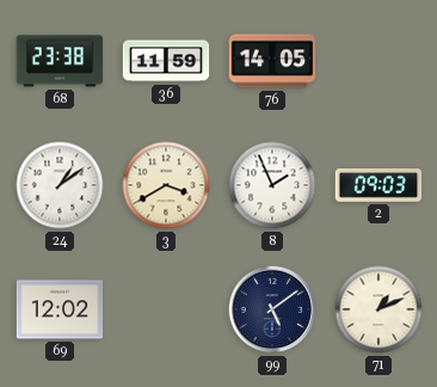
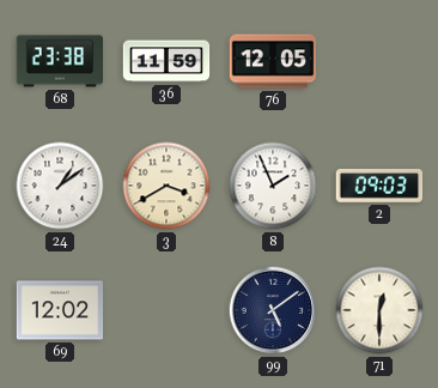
76: 14:05 -> 12:05 (273, 61)
71: 1:11 -> 12:30 (379, 310)
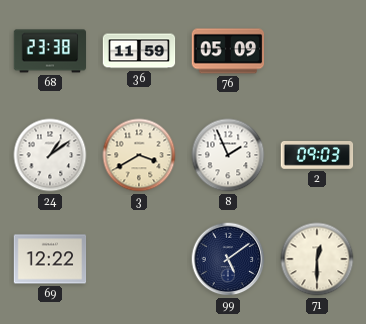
76: 12:05 -> 05:09 (228, 51)
69: 12:02 -> 12:22 (50, 259)
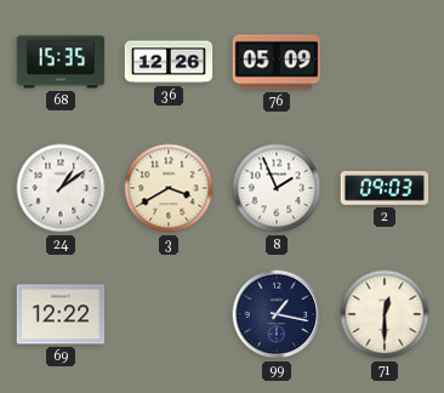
68: 23:38 -> 15:35 (61, 62)
36: 11:59 -> 12:26 (169, 62)
99: 5:09 -> 1:17 (277, 314)
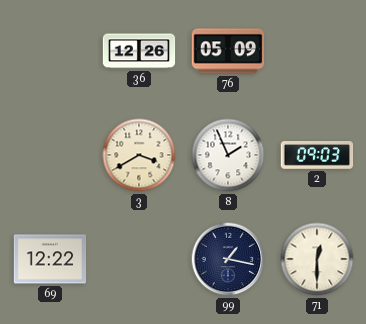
68: 15:35 -> none (61, 62)
24: 1:09 -> none (61, 188)
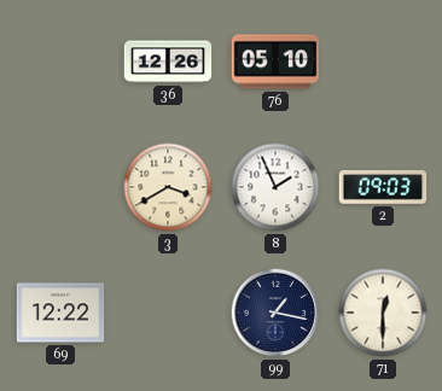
76: 05:09 -> 05:10 (275, 62)
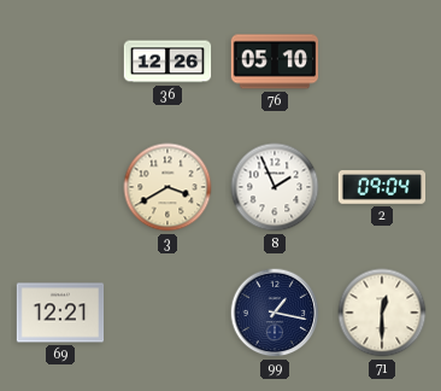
2: 09:03 -> 09:04 (382, 188)
69: 12:22 -> 12:21 (60, 313)
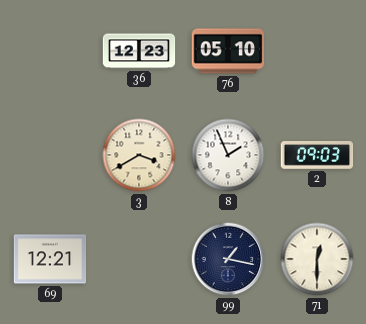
36: 12:26 -> 12:23 (139, 51)
2: 09:04 -> 09:03 (317, 156)
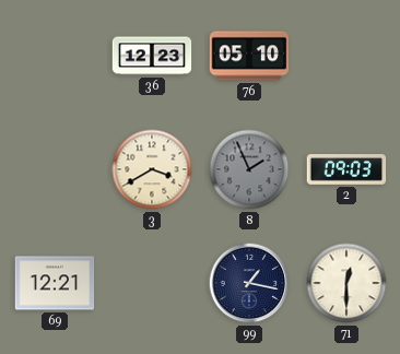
8 dial: white -> grey (249, 169)
